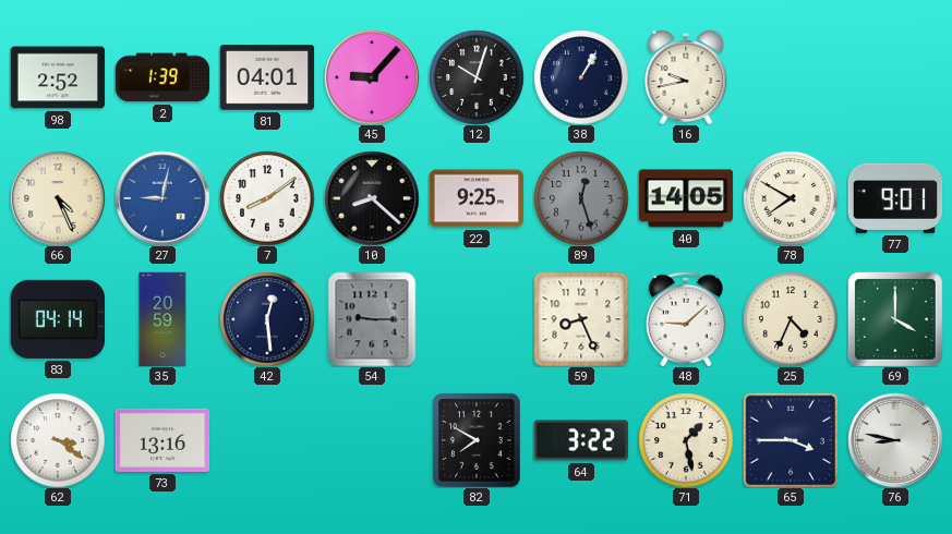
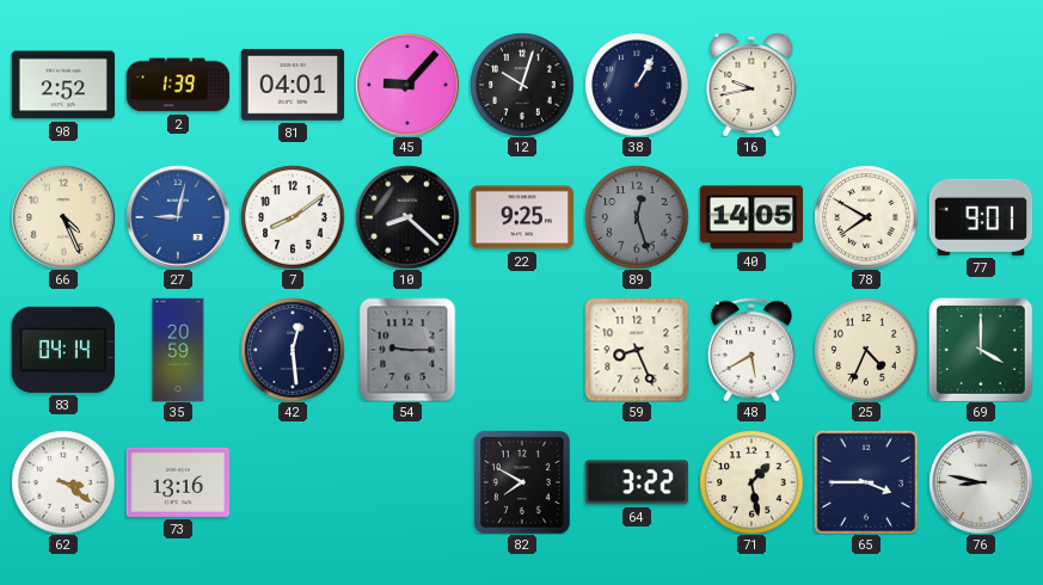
48: 9:08 -> 5:40 (751, 350)
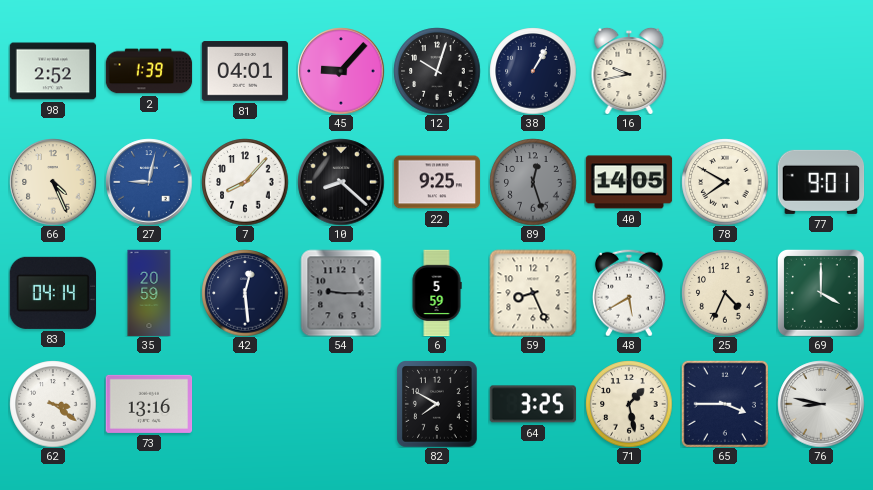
7: 8:09 -> 8:07 (245, 182)
6: none -> 5:59 (437, 293)
64: 3:22 -> 3:25 (532, 404)
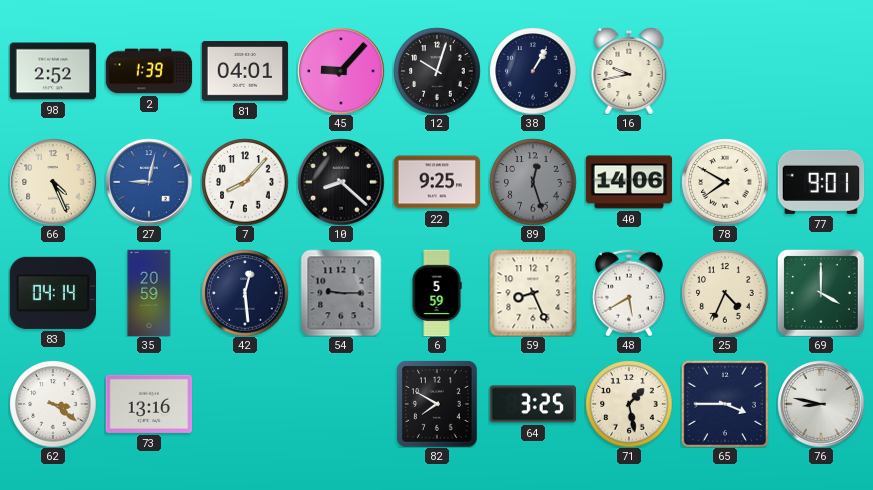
40: 14:05 -> 14:06 (629, 182)
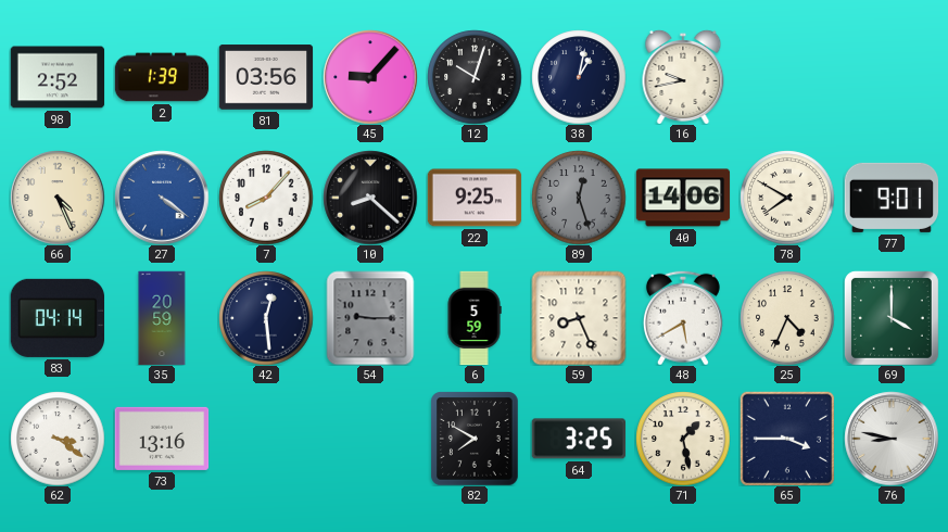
81: 04:01 -> 03:56 (266, 77)
38: 1:05 -> 1:02 (579, 77)
27: 9:02 -> 4:21 (162, 198)
